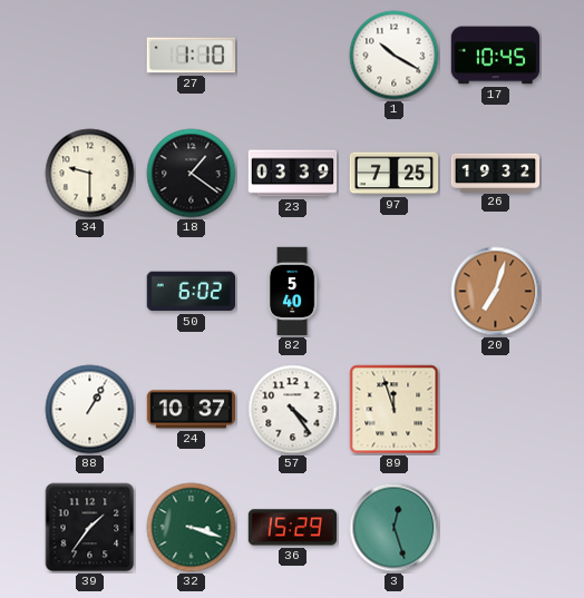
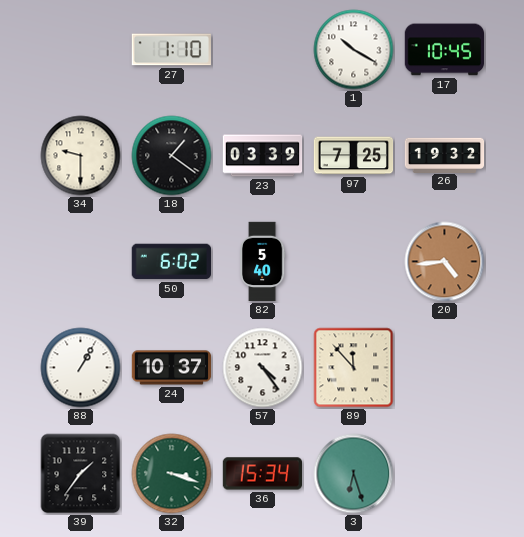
20: 7:03 -> 4:44 (445, 262)
89: 11:57 -> 11:53 (354, 368)
36: 15:29 -> 15:34 (263, 474)
3: 12:27 -> 6:27 (354, 474)
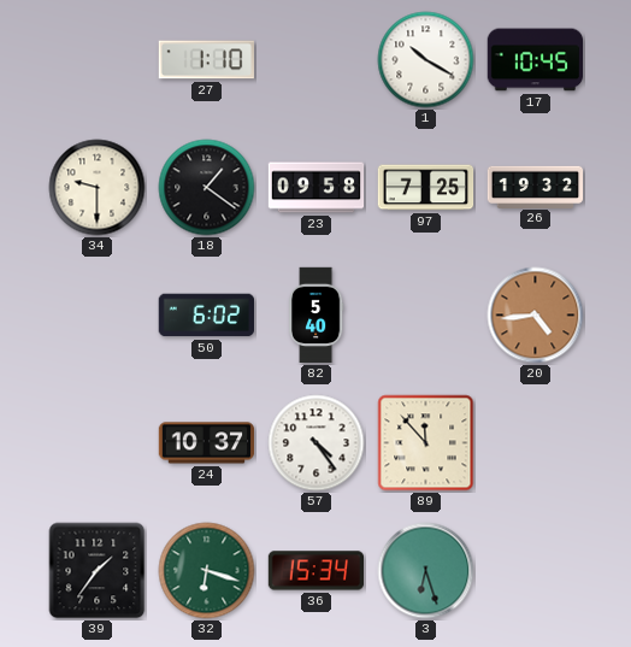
23: 03:39 -> 09:58 (317, 188)
88: 1:05 -> none (81, 368)
32: 3:18 -> 6:18 (207, 571)
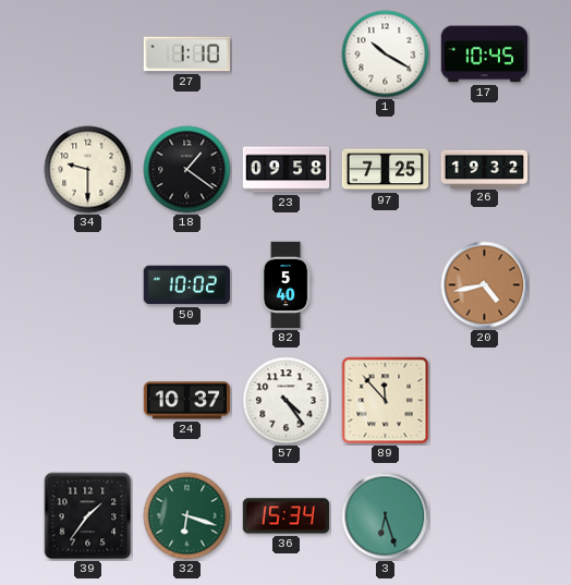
50: 6:02 -> 10:02 (186, 285)
20: 4:44 -> 4:43 (485, 285)
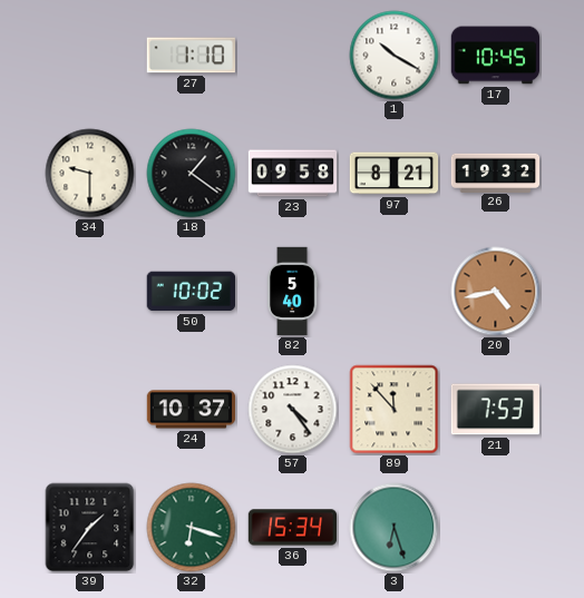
97: 7:25 -> 8:21 (395, 174)
21: none -> 7:53 (495, 410)
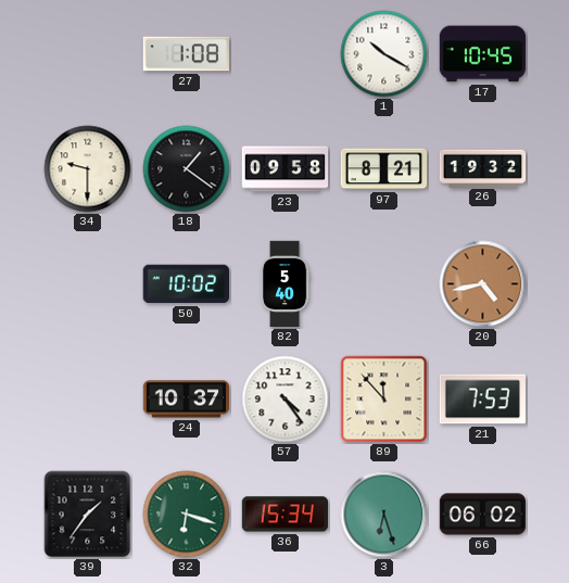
27: 1:10 -> 1:08 (186, 54)
66: none -> 06:02 (483, 515)
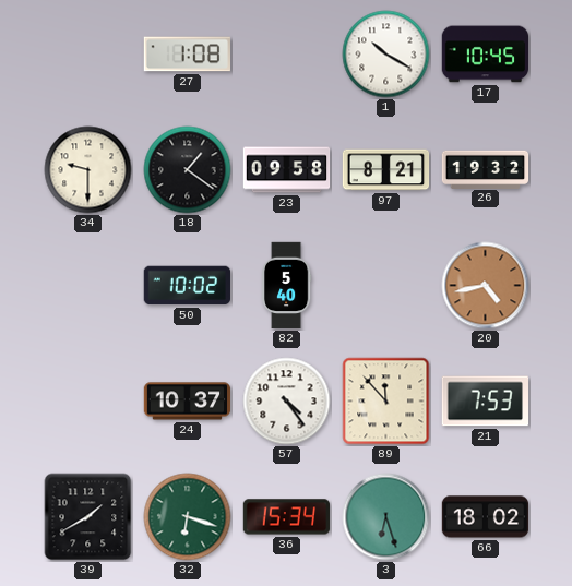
39: 1:36 -> 1:40 (88, 517)
66: 06:02 -> 18:02 (486, 517)
